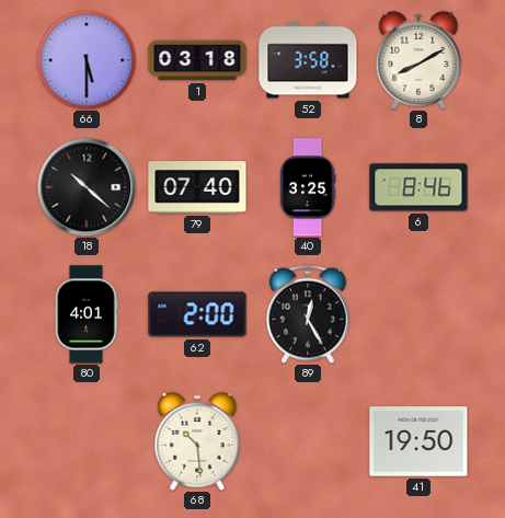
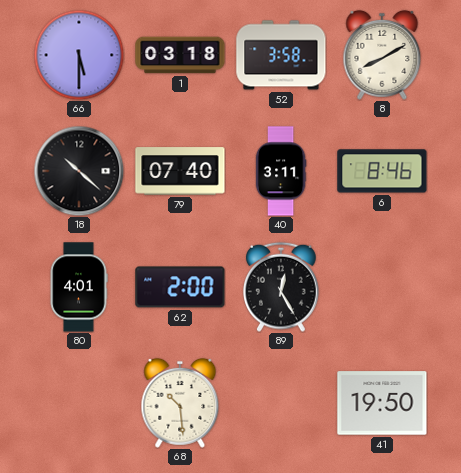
40: 3:25 -> 3:11 (281, 171)
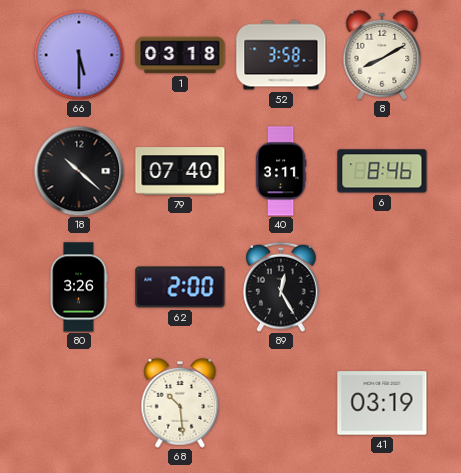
80: 4:01 -> 3:26 (79, 287)
41: 19:50 -> 03:19 (382, 403)
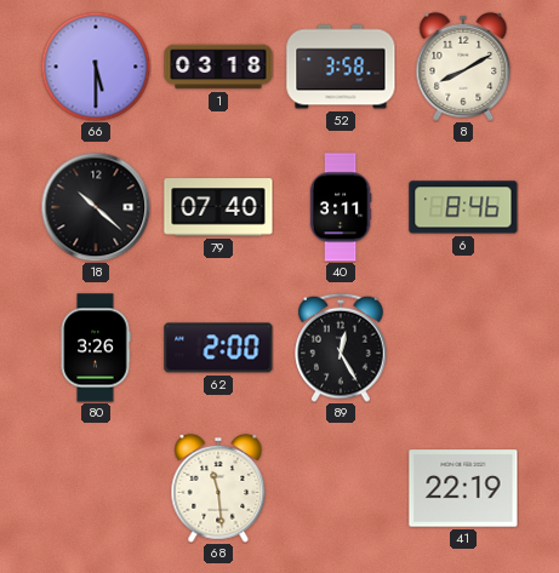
68: 10:29 -> 11:29 (218, 488)
41: 03:19 -> 22:19 (463, 488)
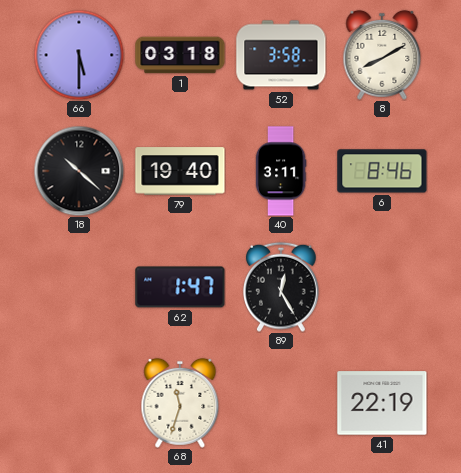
79: 07:40 -> 19:40 (180, 171)
80: 3:26 -> none (96, 348)
62: 2:00 -> 1:47 (180, 287)
68: 11:29 -> 11:33 (180, 403)
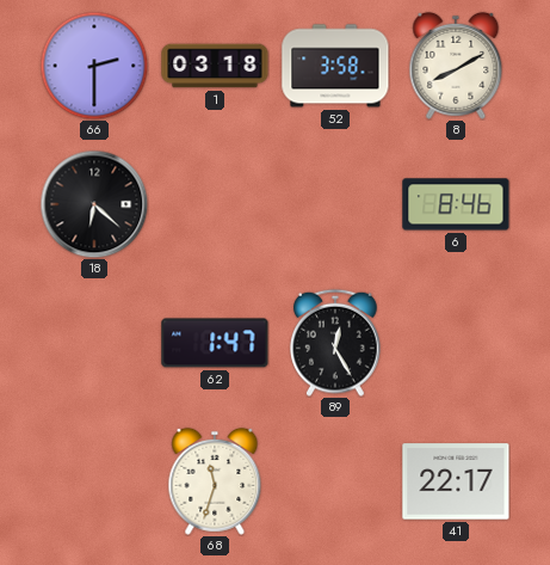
66: 5:30 -> 2:30 (94, 66)
18: 10:22 -> 6:22 (94, 204)
79: 19:40 -> none (180, 171)
40: 3:11 -> none (281, 171)
41: 22:19 -> 22:17 (456, 481)
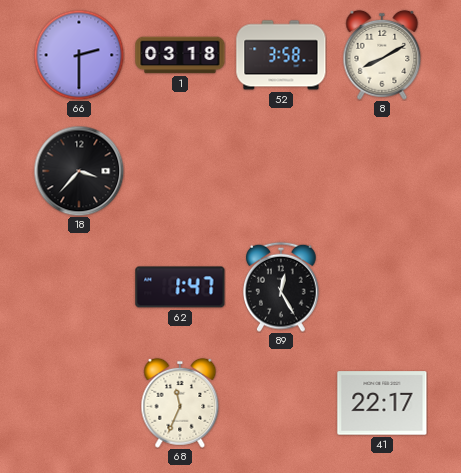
18: 6:22 -> 3:37 (79, 171)
6: 8:46 -> none (456, 204)
68: 11:33 -> 11:34 (180, 403)
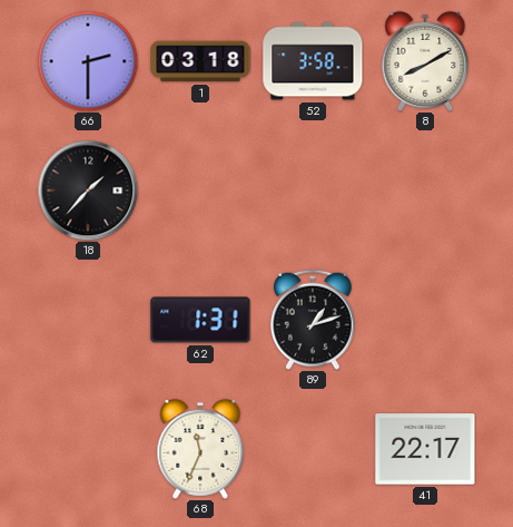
18: 3:37 -> 1:37 (88, 191)
62: 1:47 -> 1:31 (200, 320)
89: 12:25 -> 1:12 (314, 320)
